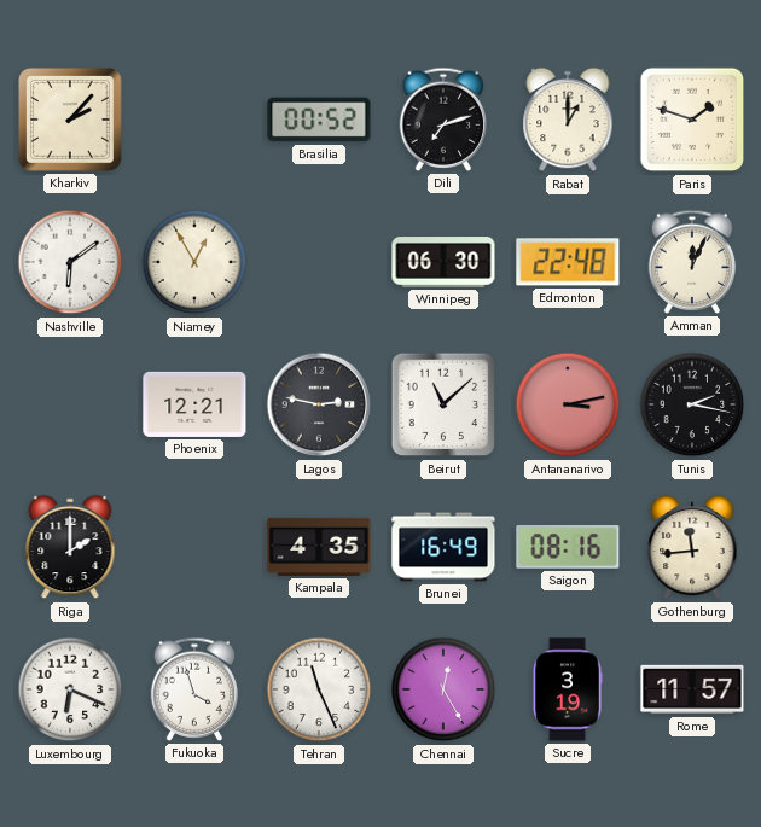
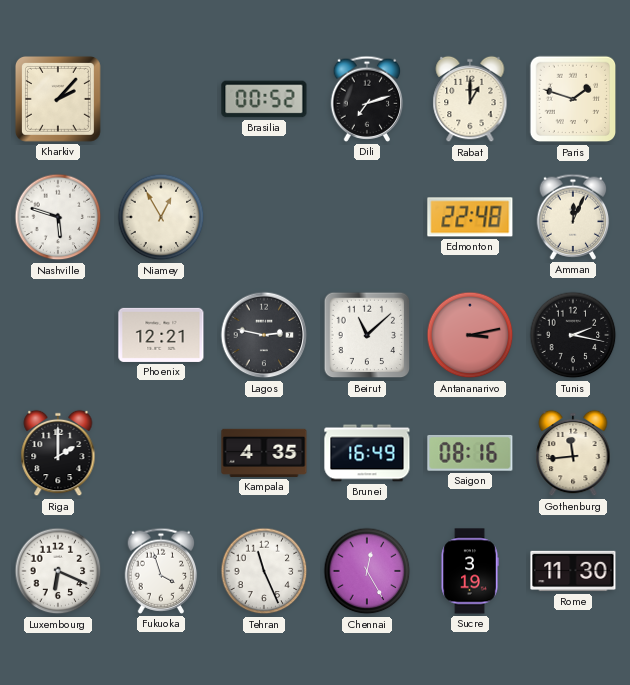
Nashville: 6:09 -> 5:48 (58, 217)
Winnipeg: 06:30 -> none (443, 262)
Rome: 11:57 -> 11:30 (573, 571)
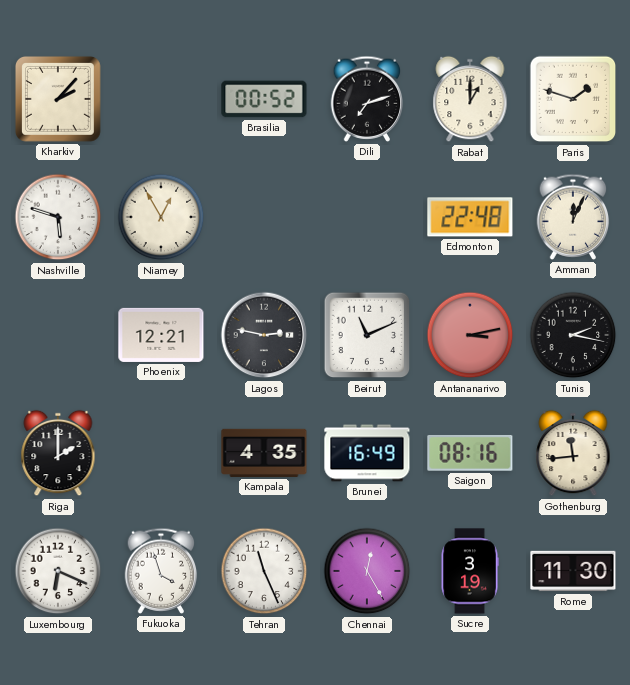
Beirut: 11:08 -> 11:11 (367, 335)
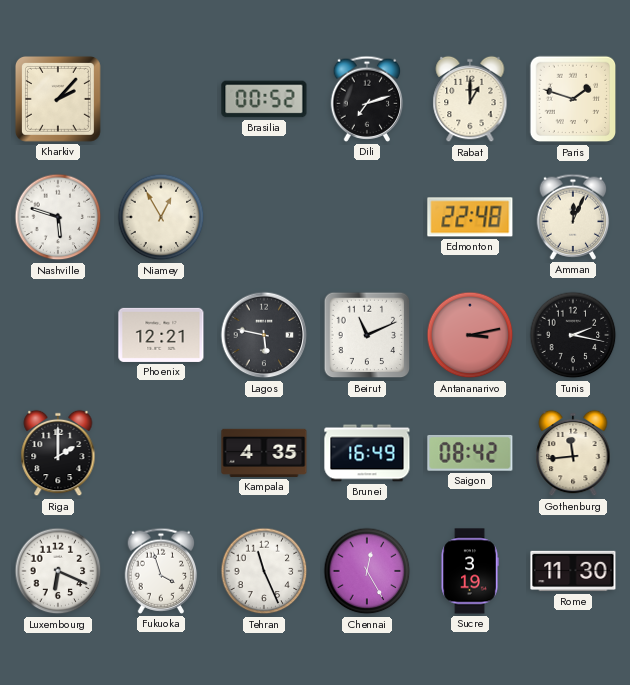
Lagos: 2:47 -> 5:47 (264, 335)
Saigon: 08:16 -> 08:42 (470, 453)
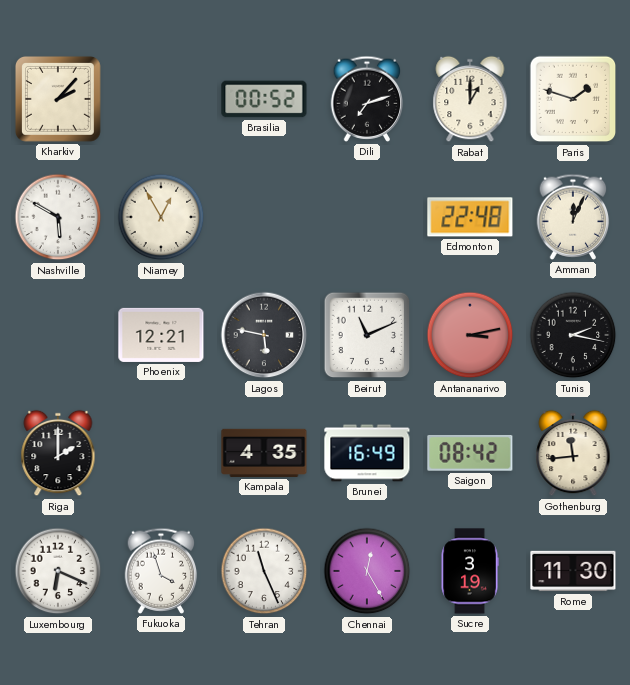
Nashville: 5:48 -> 5:50 (58, 217)
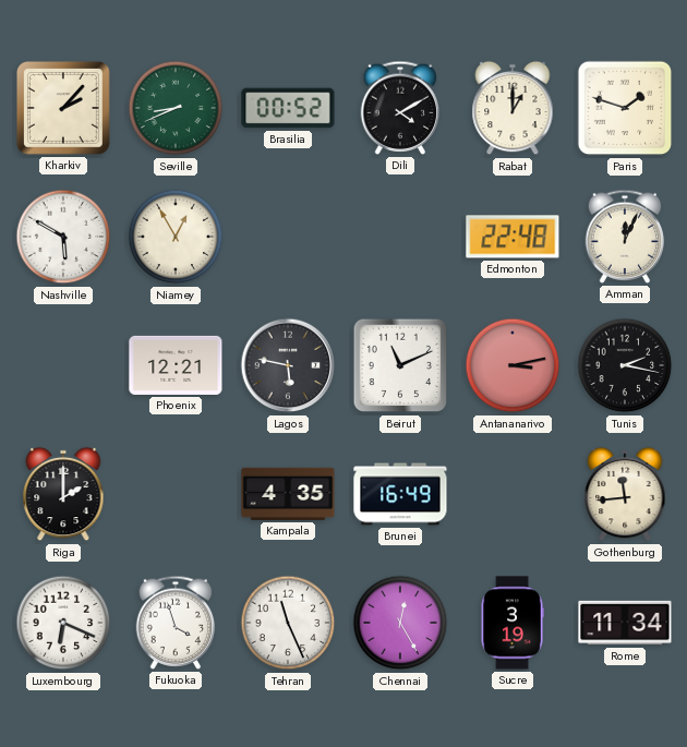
Seville: none -> 8:41 (176, 108)
Dili: 7:12 -> 4:10 (400, 108)
Saigon: 08:42 -> none (470, 453)
Rome: 11:30 -> 11:34 (625, 623)
